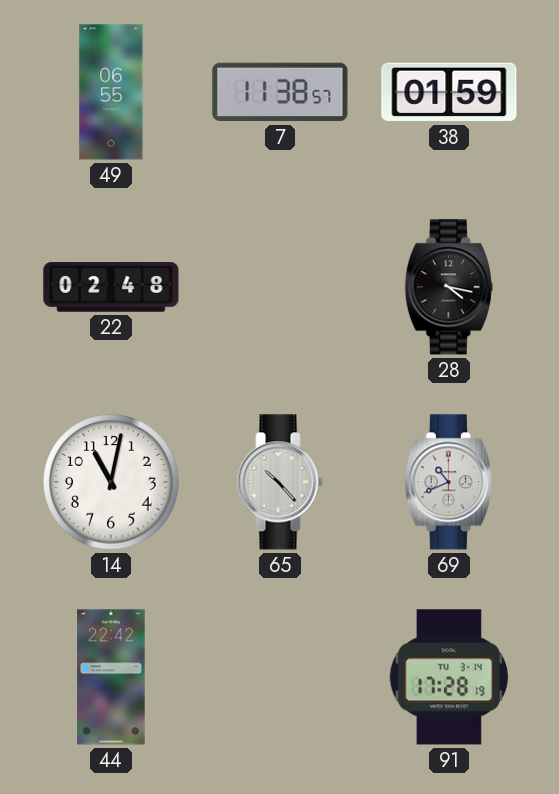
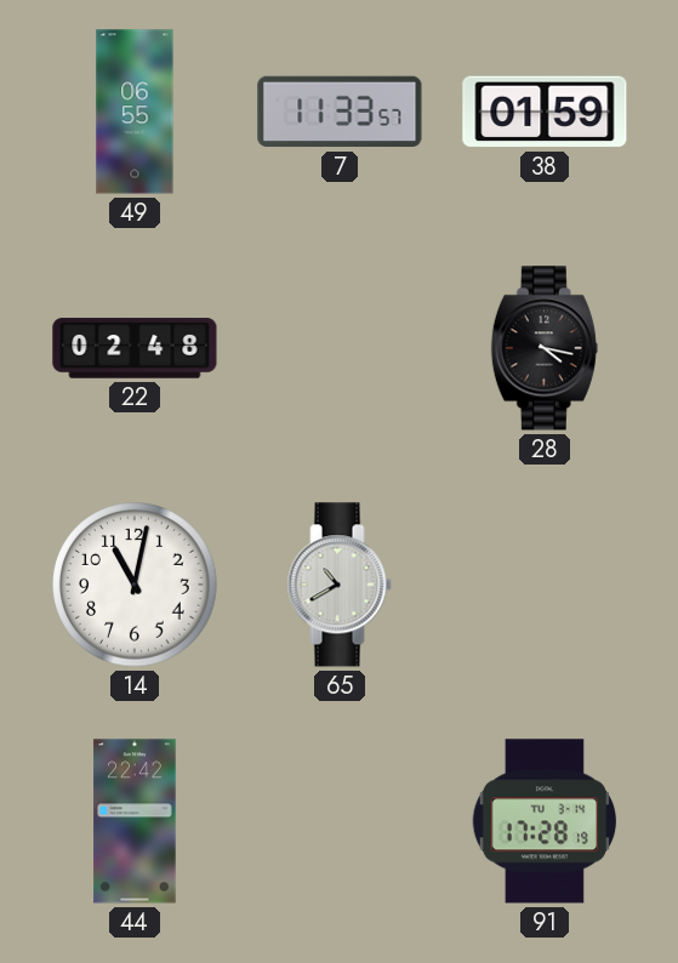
7: 11:38 -> 11:33 (340, 112)
65: 10:23 -> 10:40 (340, 585)
69: 10:41 -> none (449, 482)
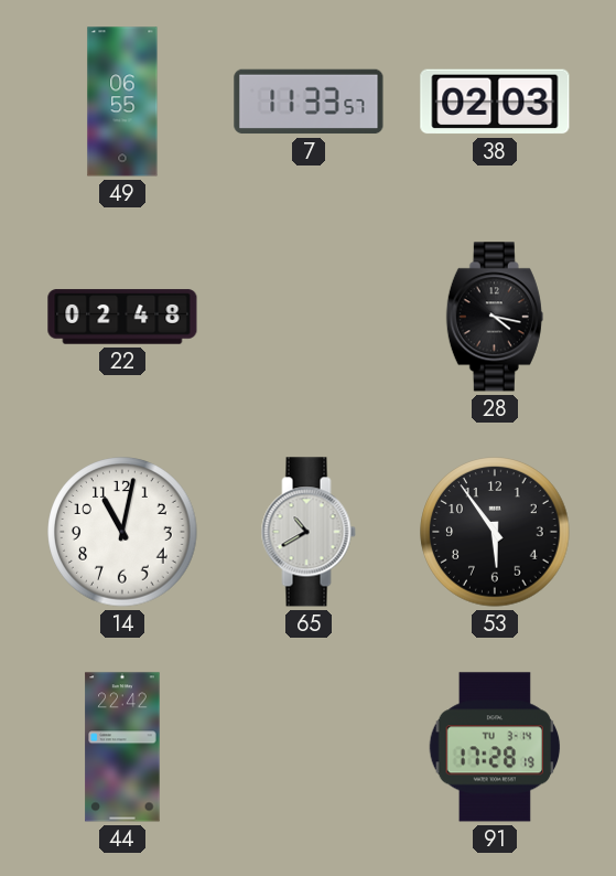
38: 01:59 -> 02:03 (495, 102)
53: none -> 5:54 (495, 532)
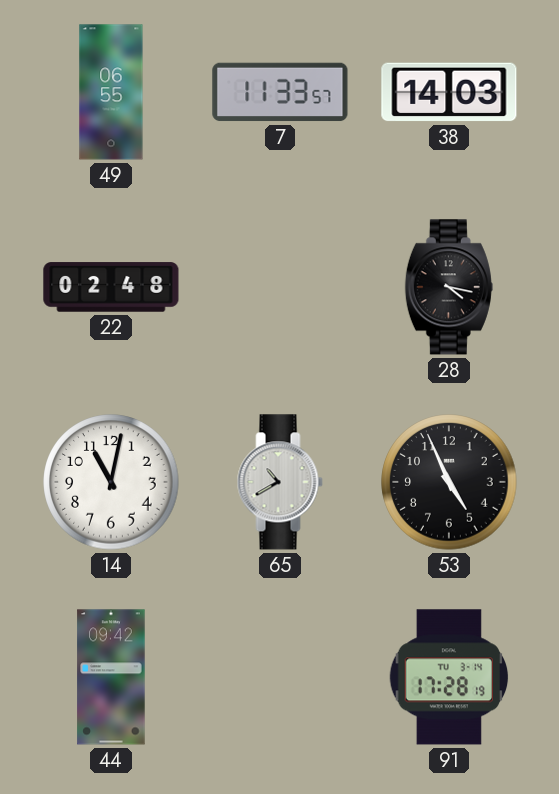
38: 02:03 -> 14:03 (449, 92)
53: 5:54 -> 4:56 (449, 482)
44: 22:42 -> 09:42 (111, 677)
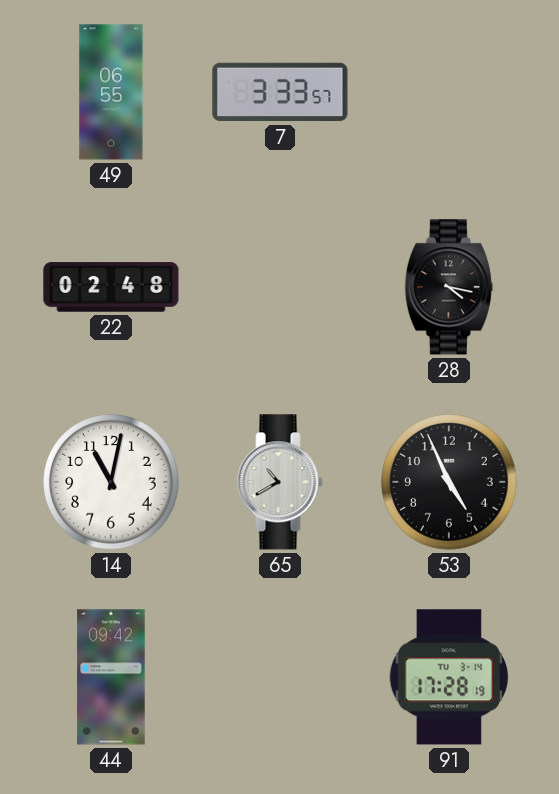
7: 11:33 -> 3:33 (280, 92)
38: 14:03 -> none (449, 92)
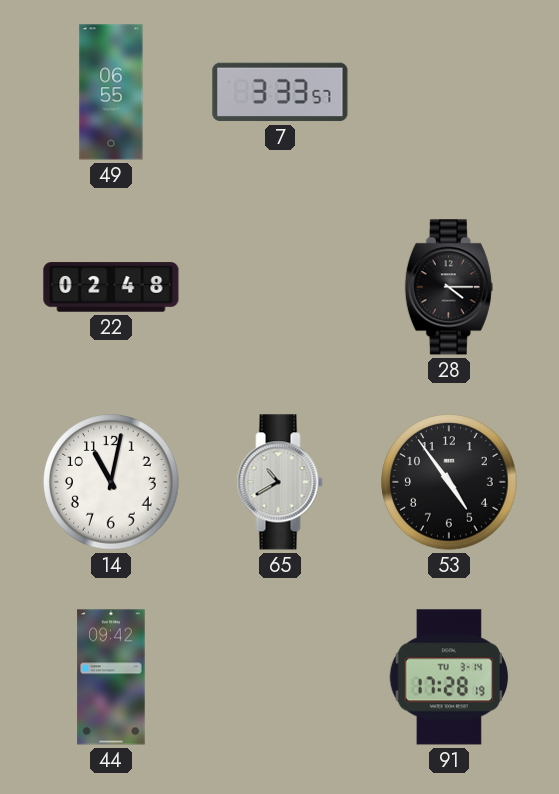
28: 4:17 -> 4:15 (449, 287)
53: 4:56 -> 4:54 (449, 482)
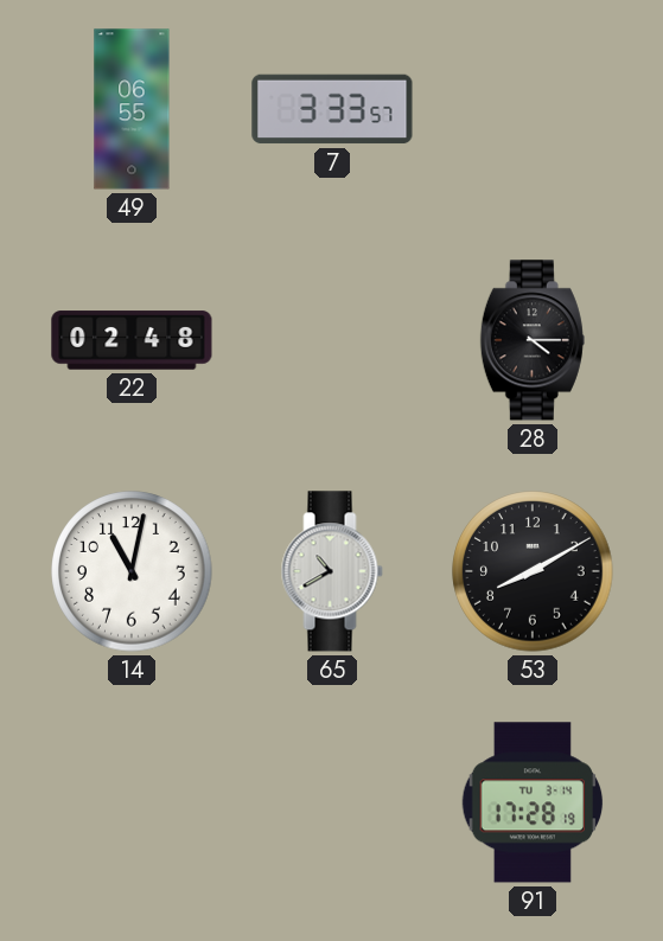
53: 4:54 -> 8:10 (533, 571)
44: 09:42 -> none (111, 677)
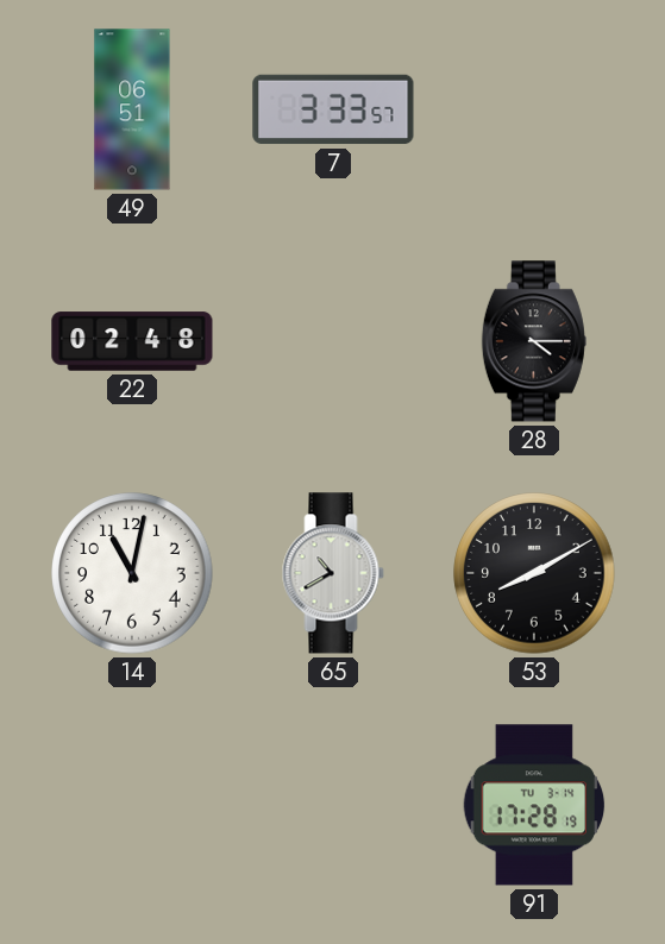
49: 06:55 -> 06:51 (132, 109)
